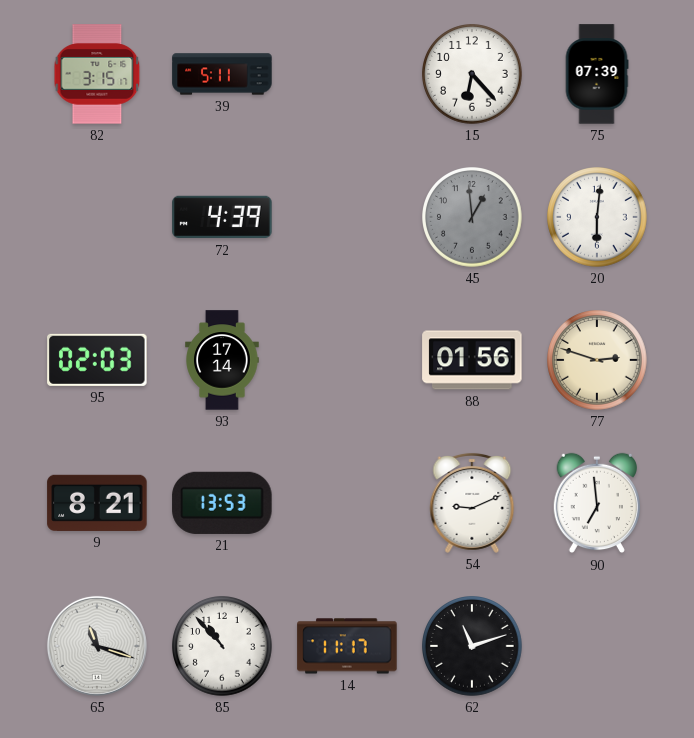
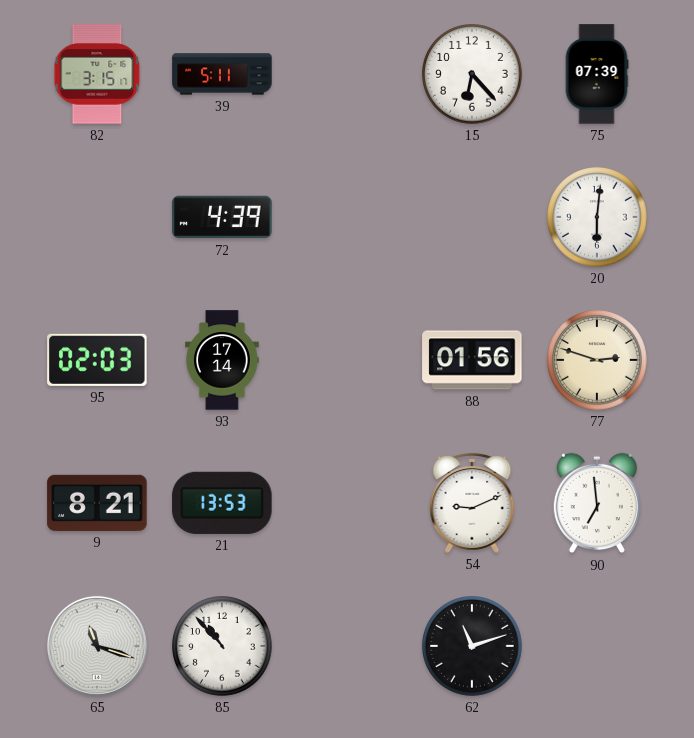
45: 12:59 -> none (472, 217)
14: 11:17 -> none (347, 646)
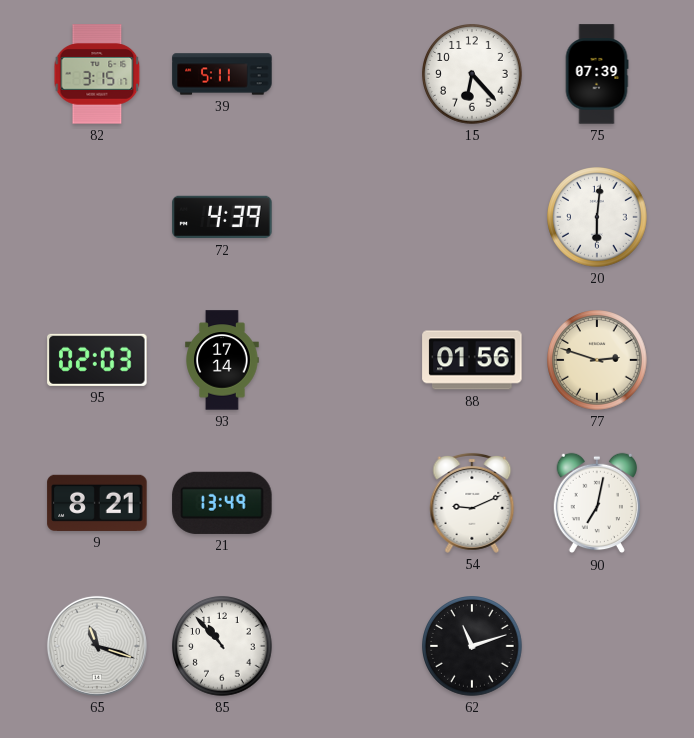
21: 13:53 -> 13:49 (222, 503)
90: 6:59 -> 7:02 (596, 503)
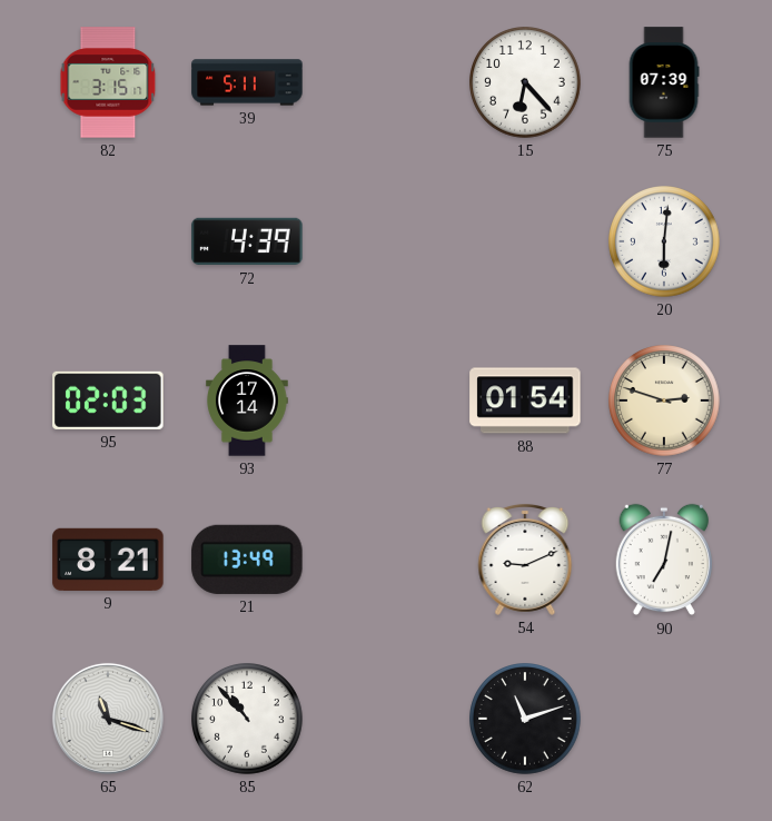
88: 01:56 -> 01:54 (525, 400)
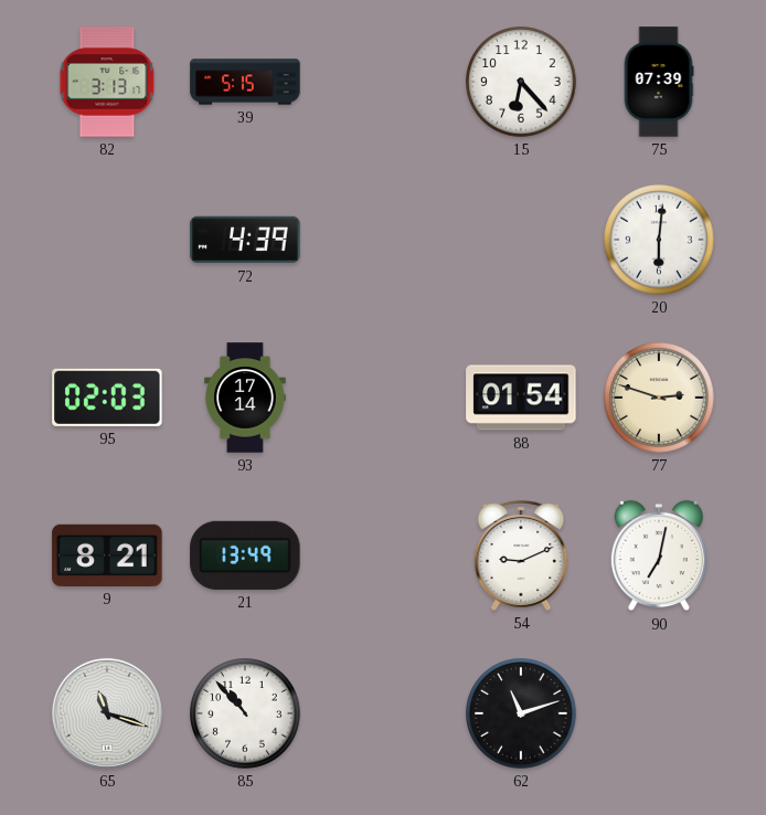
82: 3:15 -> 3:13 (107, 82)
39: 5:11 -> 5:15 (245, 82)
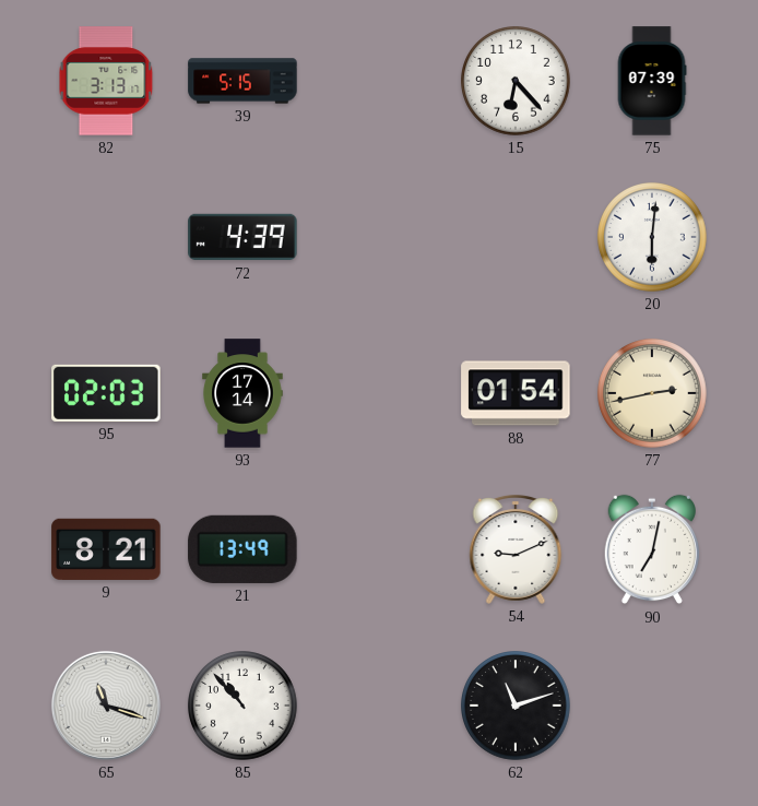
77: 2:48 -> 2:43 (652, 393)
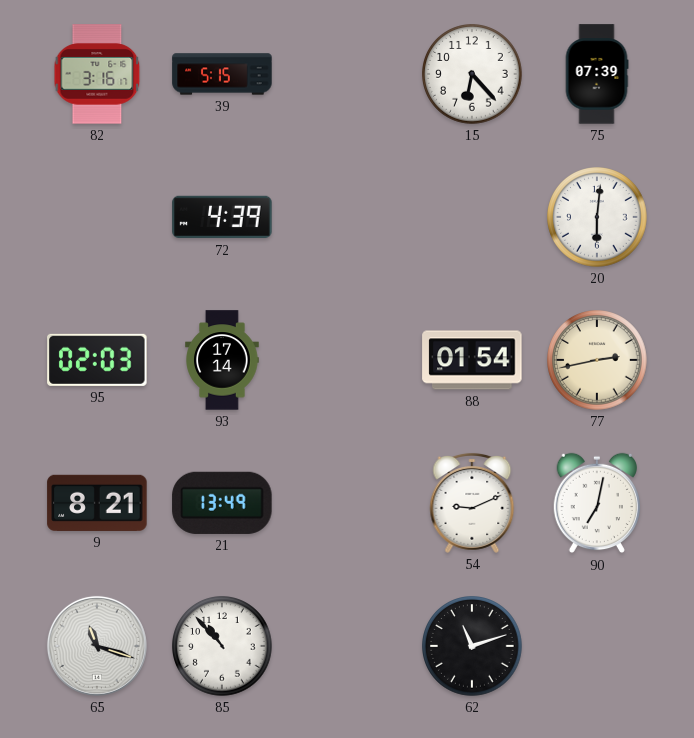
82: 3:13 -> 3:16 (97, 74)
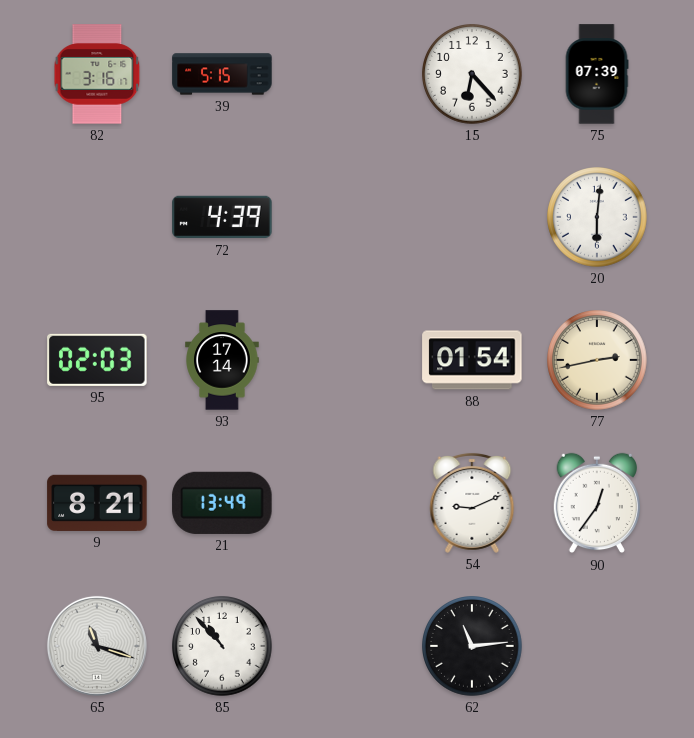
90: 7:02 -> 12:36 (596, 503)
62: 11:12 -> 11:14 (472, 646)
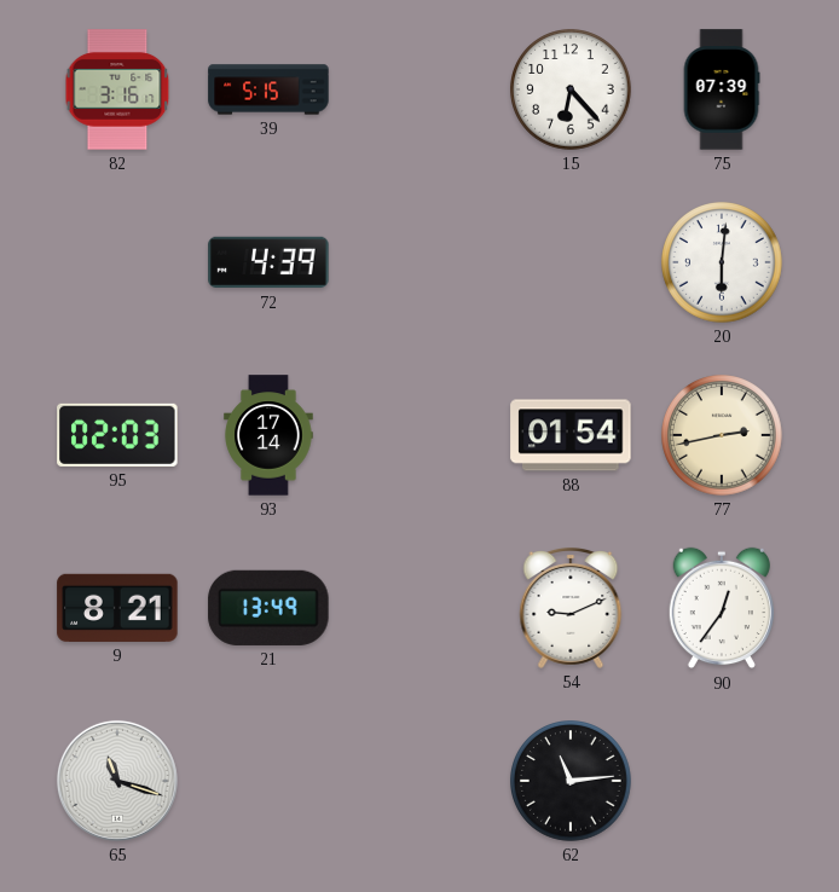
85: 10:53 -> none (222, 646)
